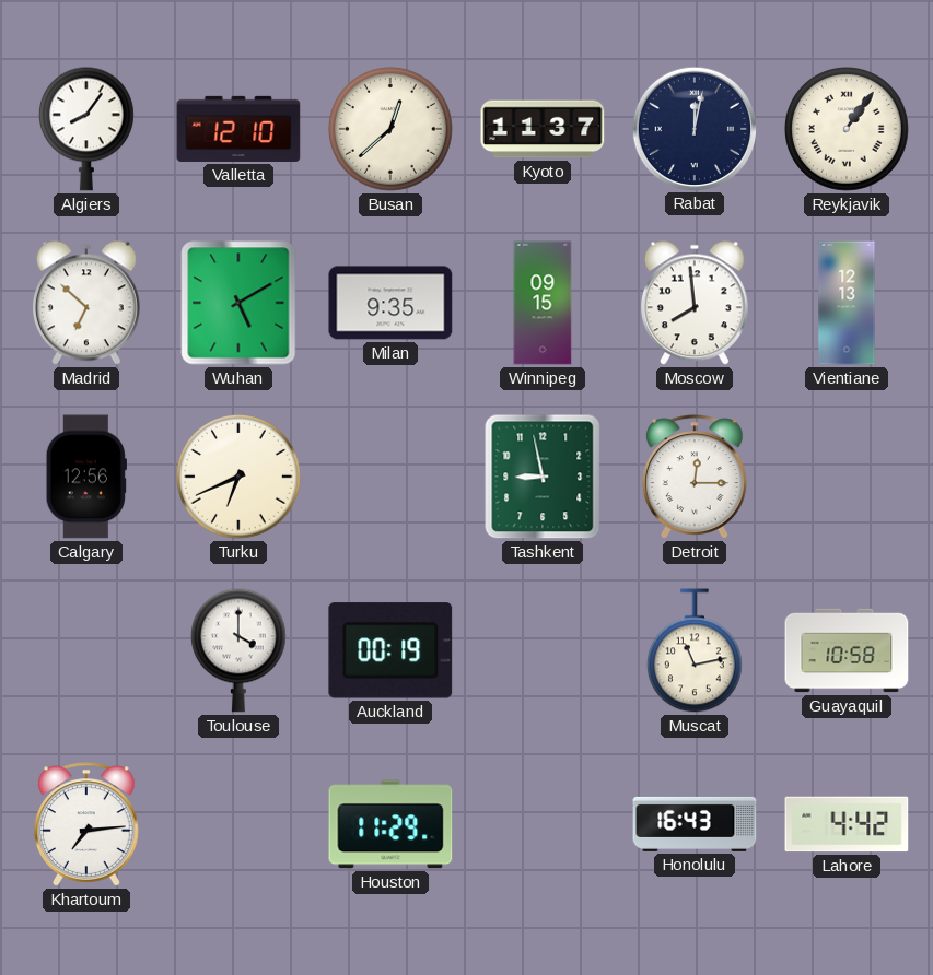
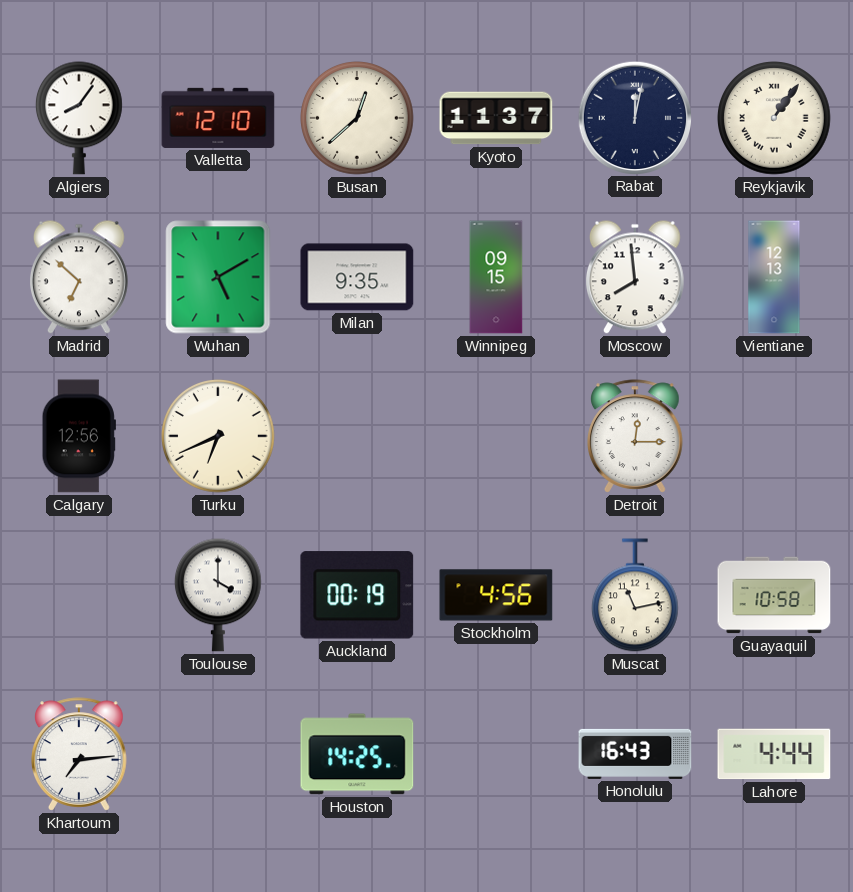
Tashkent: 8:58 -> none (543, 477)
Stockholm: none -> 4:56 (496, 595)
Houston: 11:29 -> 14:25 (357, 754)
Lahore: 4:42 -> 4:44 (774, 754)
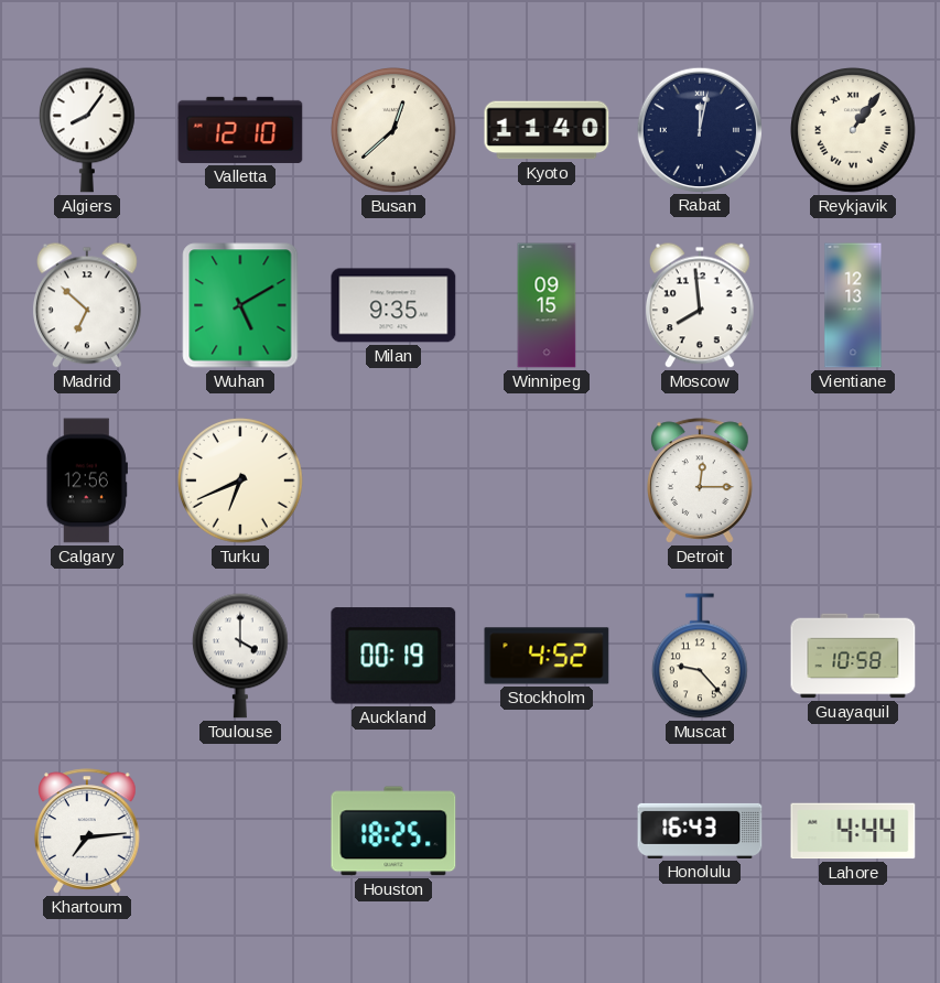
Kyoto: 11:37 -> 11:40 (547, 130)
Stockholm: 4:56 -> 4:52 (547, 656)
Muscat: 11:13 -> 9:23 (700, 656)
Houston: 14:25 -> 18:25 (393, 831)
